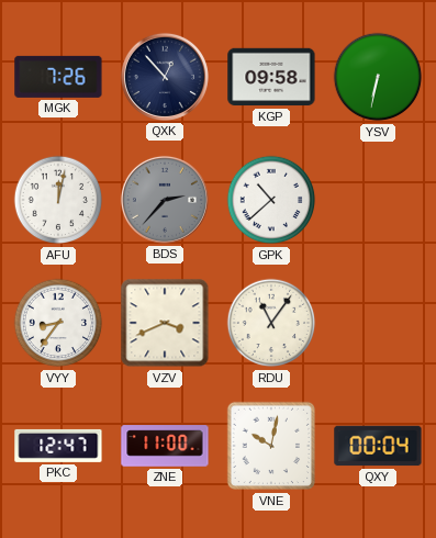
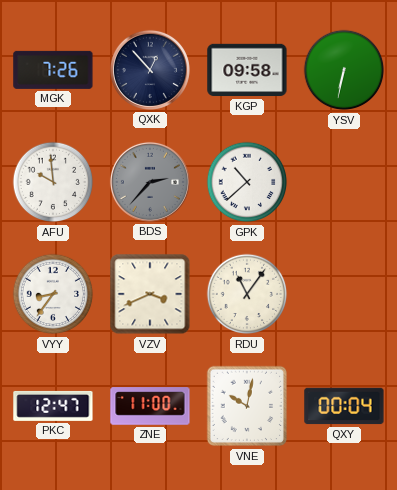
AFU: 12:02 -> 9:59 (53, 182)
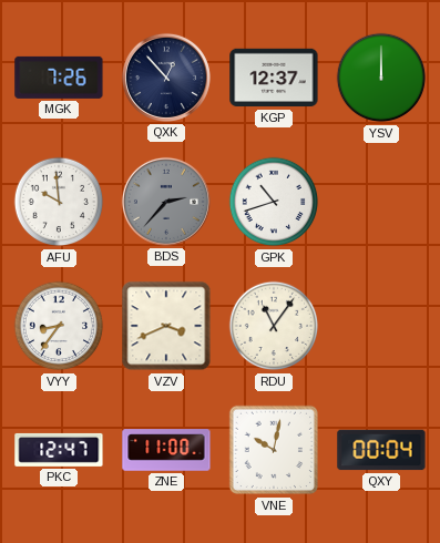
KGP: 09:58 -> 12:37 (274, 78)
YSV: 6:32 -> 12:00 (381, 78)
GPK: 10:38 -> 10:42 (274, 202)
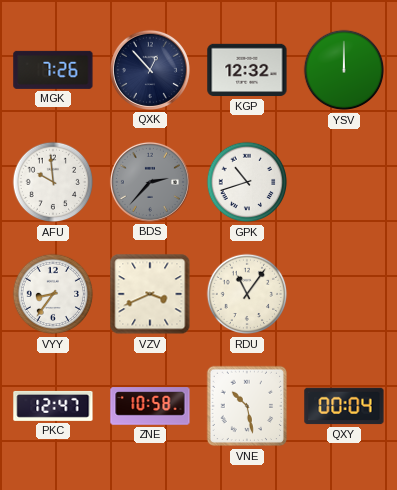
KGP: 12:37 -> 12:32 (247, 70)
ZNE: 11:00 -> 10:58 (150, 406)
VNE: 10:02 -> 10:28 (247, 406)
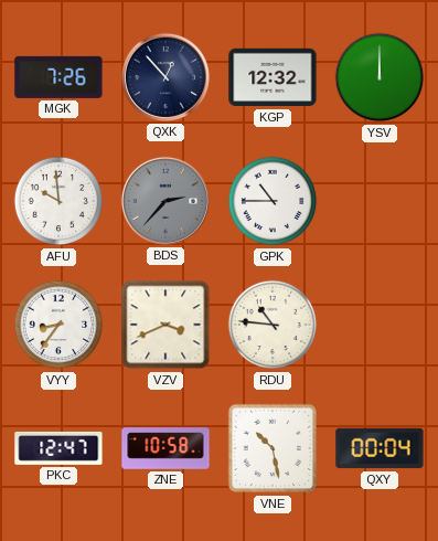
GPK: 10:42 -> 10:45 (273, 201)
RDU: 11:06 -> 10:46 (273, 325)
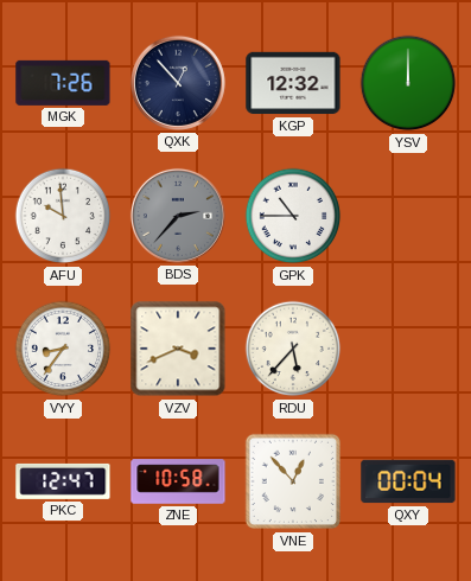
RDU: 10:46 -> 5:37 (293, 349)
VNE: 10:28 -> 12:53 (293, 481)
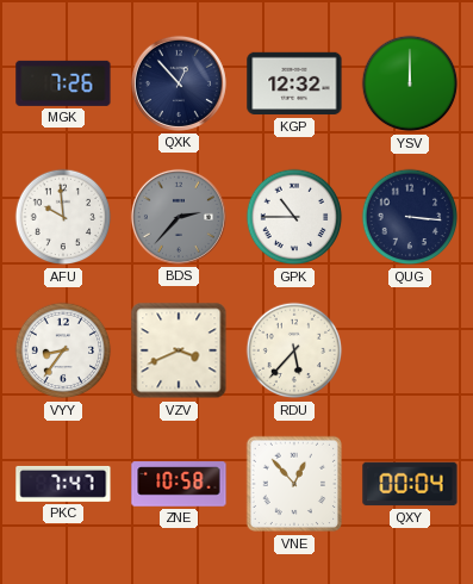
QUG: none -> 3:16 (410, 217)
PKC: 12:47 -> 7:47 (63, 484)
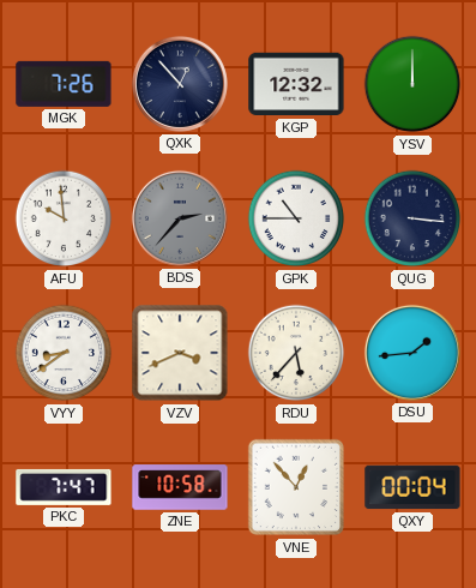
VYY: 8:36 -> 8:39 (64, 353)
DSU: none -> 1:44 (412, 353)
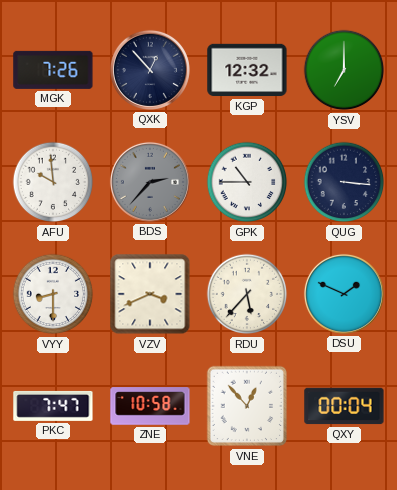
YSV: 12:00 -> 7:00 (344, 70)
VYY: 8:39 -> 8:30 (53, 294)
DSU: 1:44 -> 1:49 (344, 294)
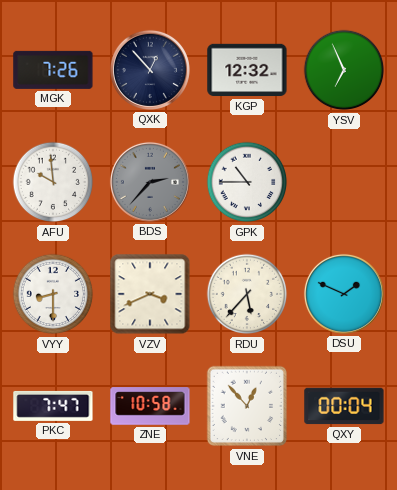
YSV: 7:00 -> 6:56 (344, 70)
QUG: 3:16 -> none (344, 182)
